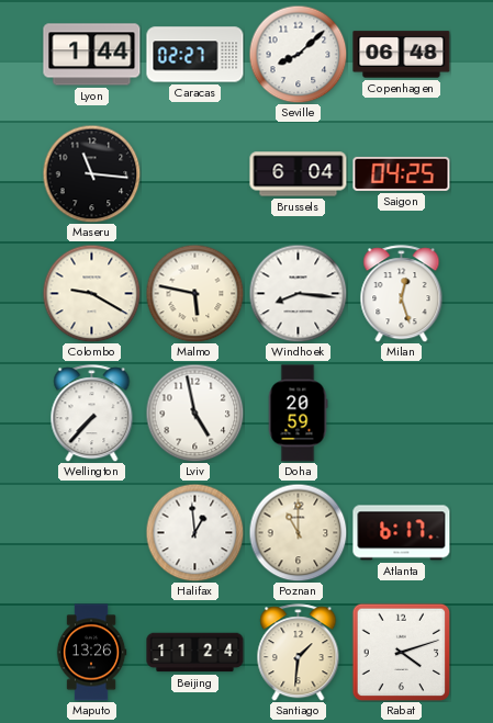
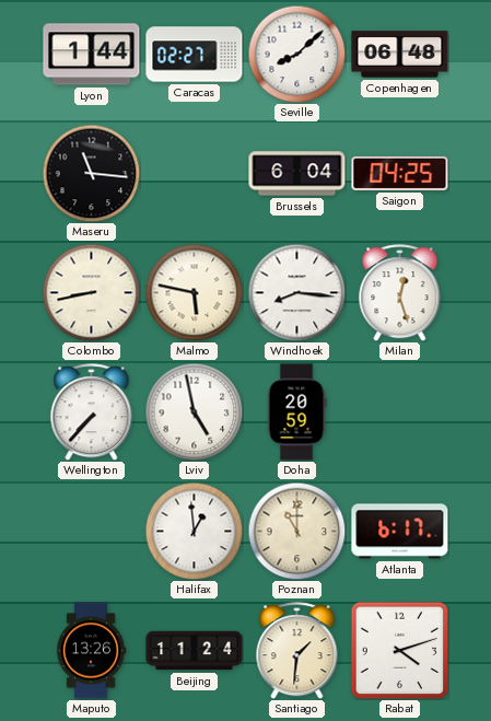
Colombo: 9:20 -> 8:43 (91, 292)
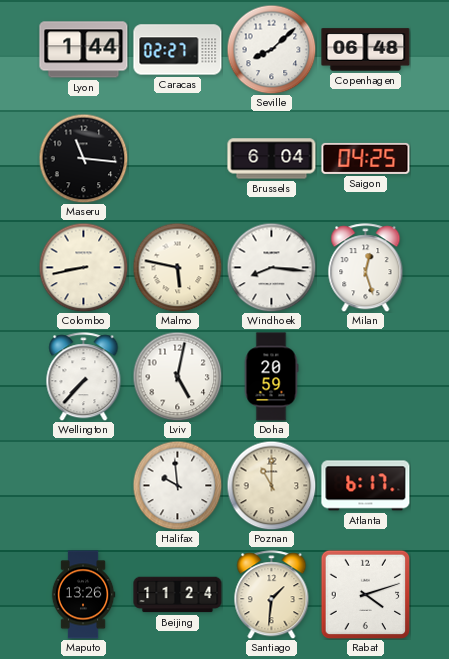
Lviv: 4:58 -> 5:02 (177, 376)
Halifax: 12:59 -> 9:59 (177, 485)
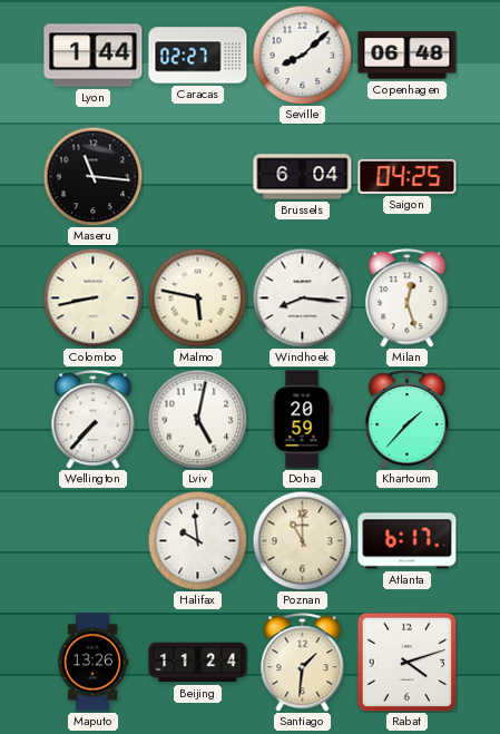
Khartoum: none -> 1:37 (408, 420)
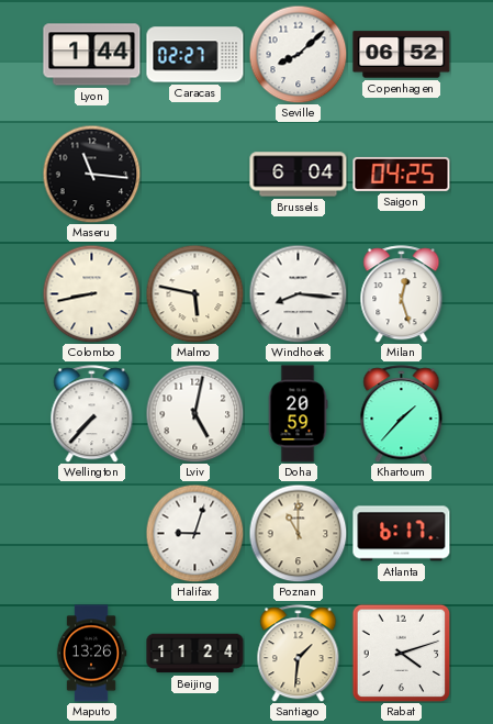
Copenhagen: 06:48 -> 06:52 (402, 55)
Halifax: 9:59 -> 9:03 (194, 533)
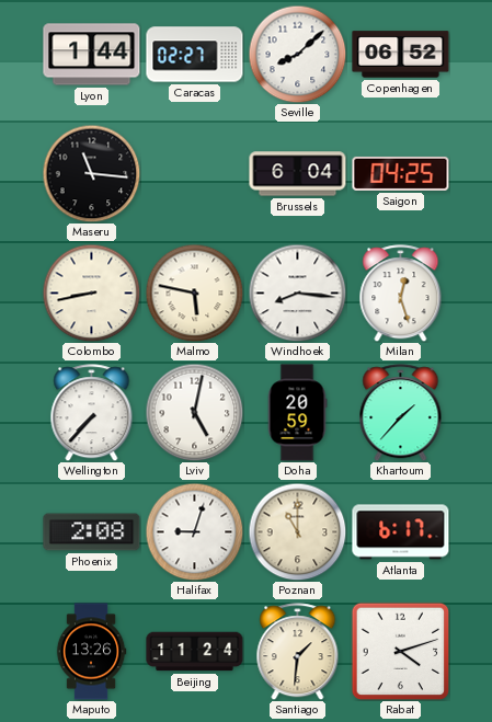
Phoenix: none -> 2:08 (92, 532)
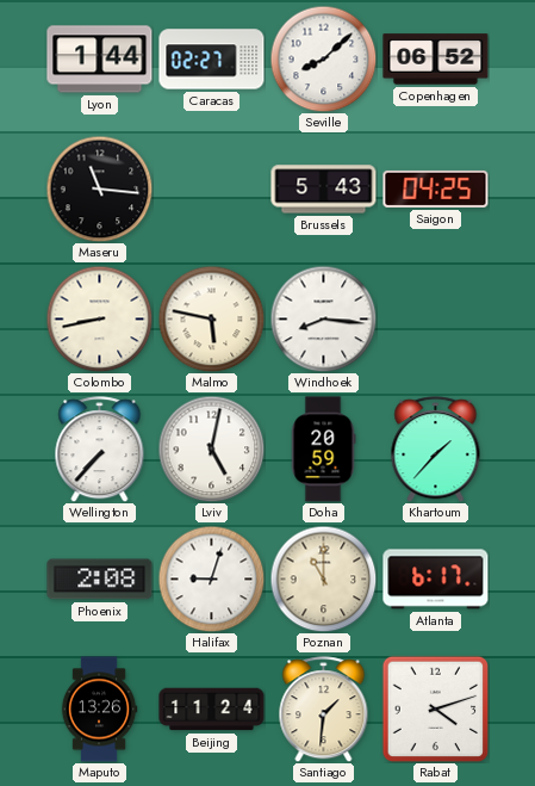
Brussels: 6:04 -> 5:43 (324, 190)
Milan: 12:27 -> none (401, 294)
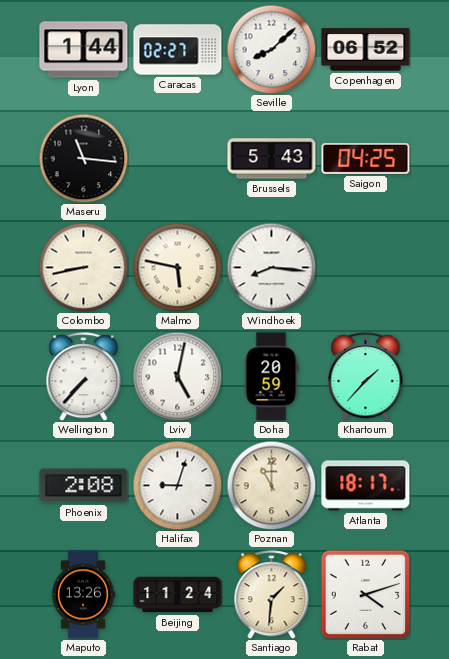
Atlanta: 6:17 -> 18:17 (366, 486)
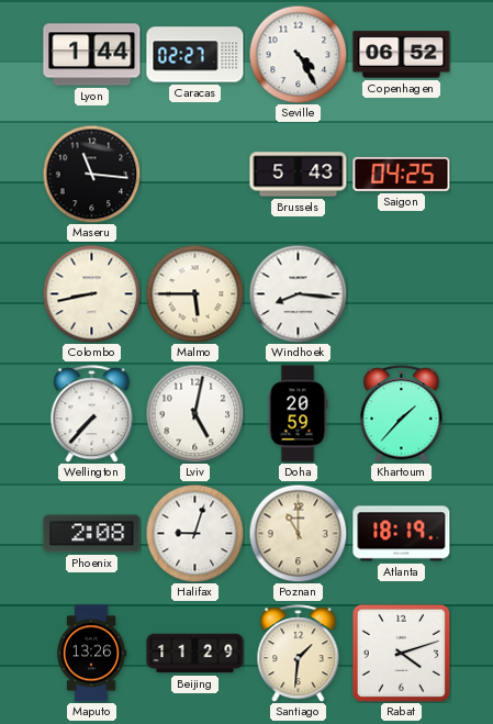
Seville: 8:08 -> 4:25 (298, 54)
Malmo: 5:47 -> 5:45 (194, 293)
Atlanta: 18:17 -> 18:19 (402, 534)
Beijing: 11:24 -> 11:29 (195, 654)
